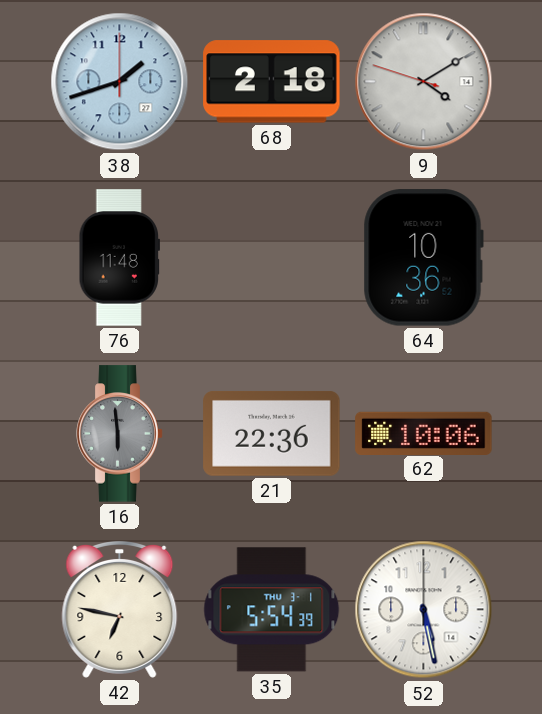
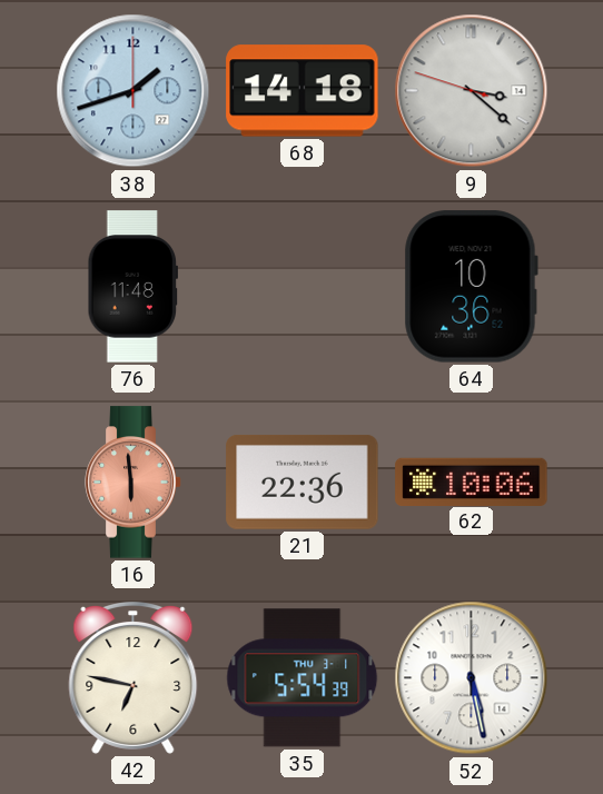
68: 2:18 -> 14:18 (303, 91)
9: 4:09 -> 3:21 (472, 91)
16 dial: grey -> salmon (134, 483)
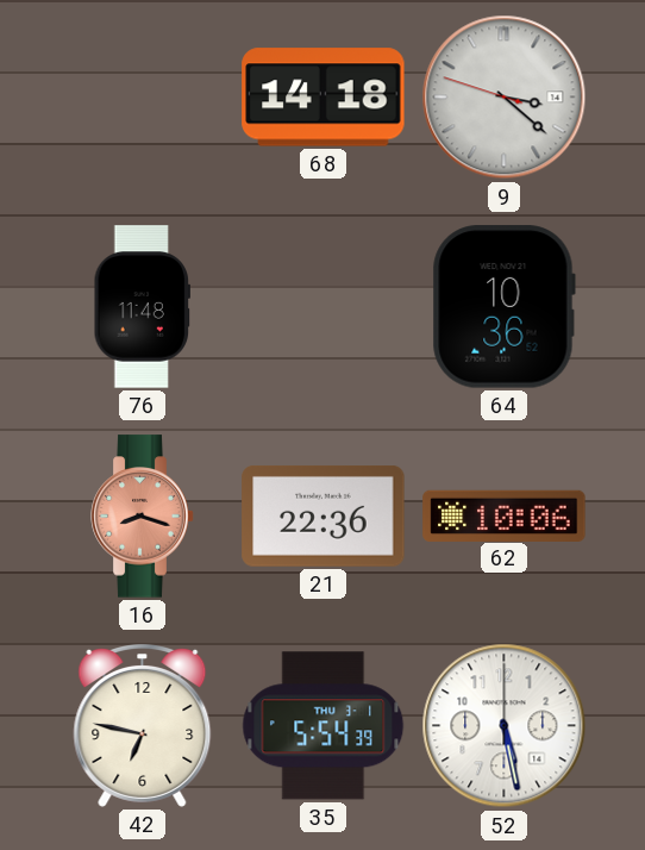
38: 1:42 -> none (134, 91)
16: 5:59 -> 8:18 (143, 517)
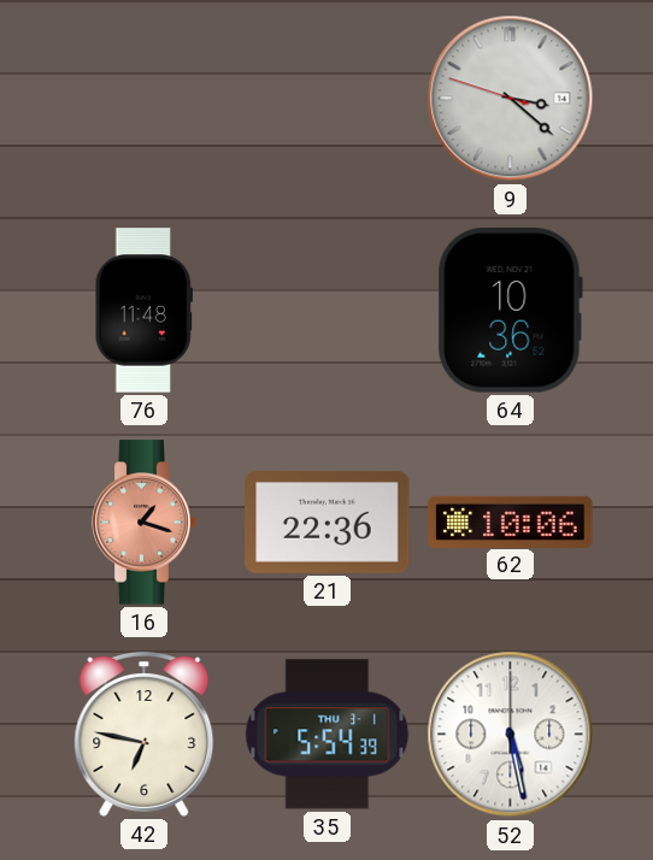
68: 14:18 -> none (324, 98)
16: 8:18 -> 1:18 (145, 523)
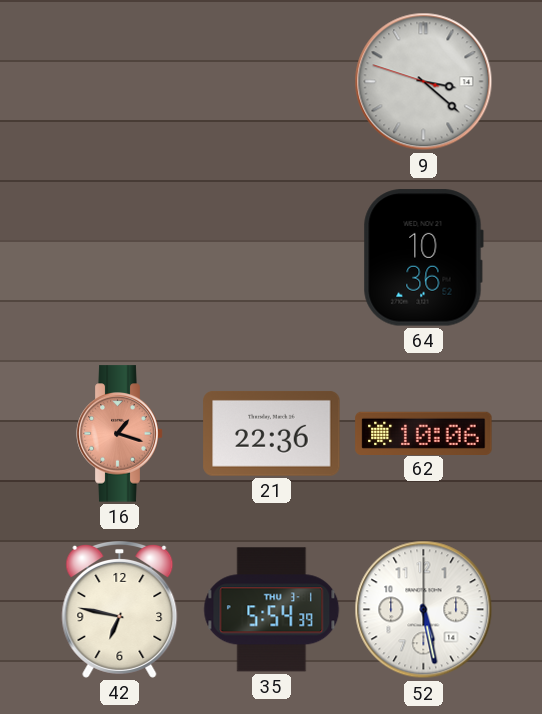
76: 11:48 -> none (145, 311)
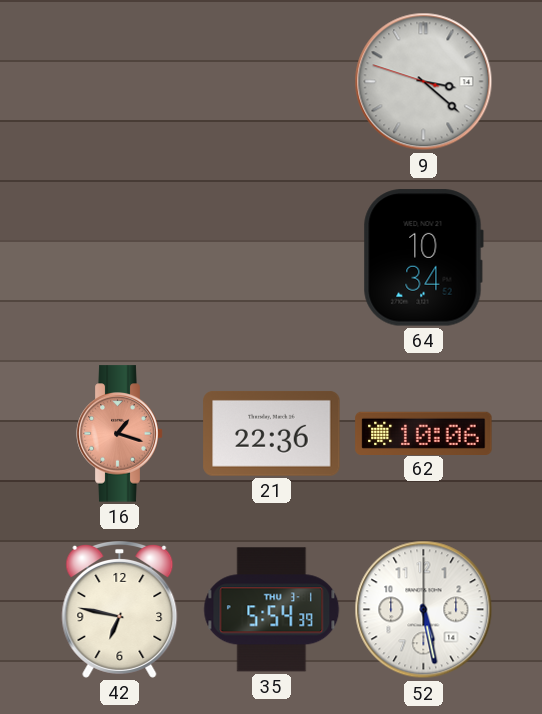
64: 10:36 -> 10:34 (423, 258)
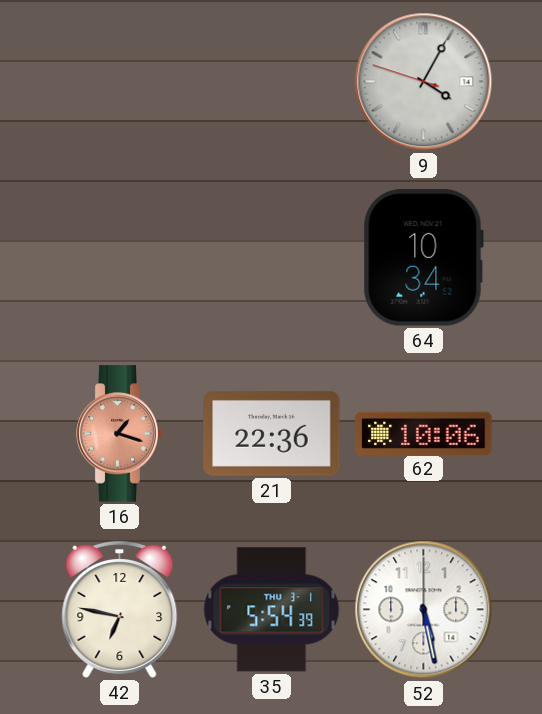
9: 3:21 -> 4:04 (424, 82)
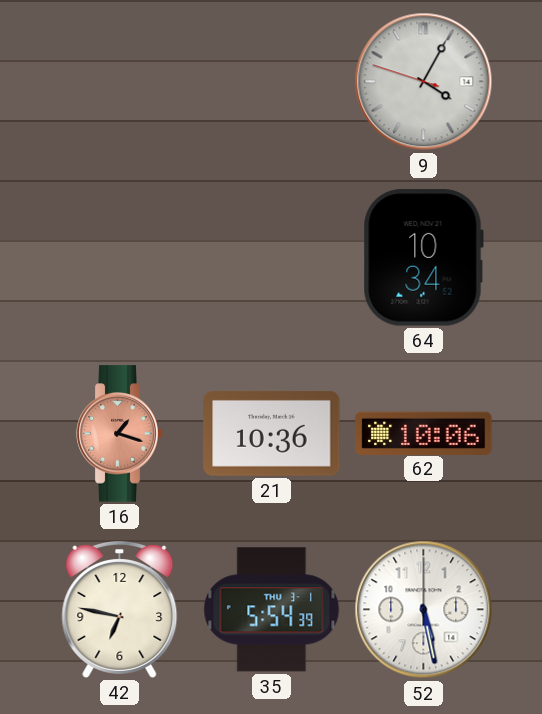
21: 22:36 -> 10:36 (272, 433)
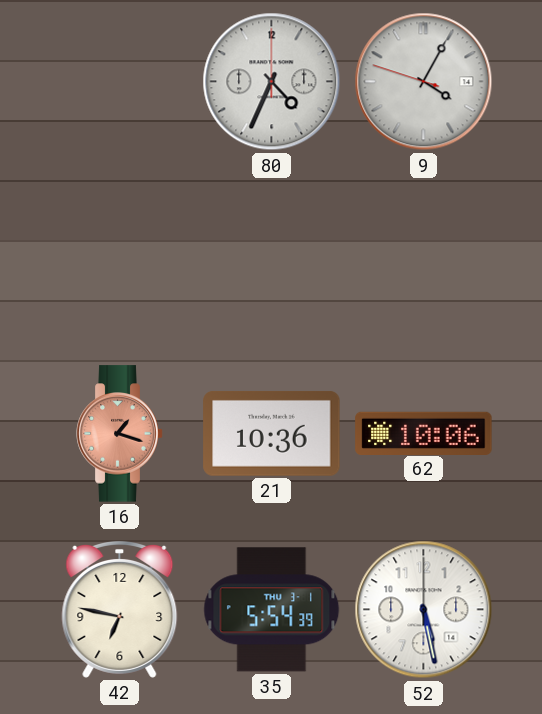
80: none -> 4:34 (272, 82)
64: 10:34 -> none (423, 258)
